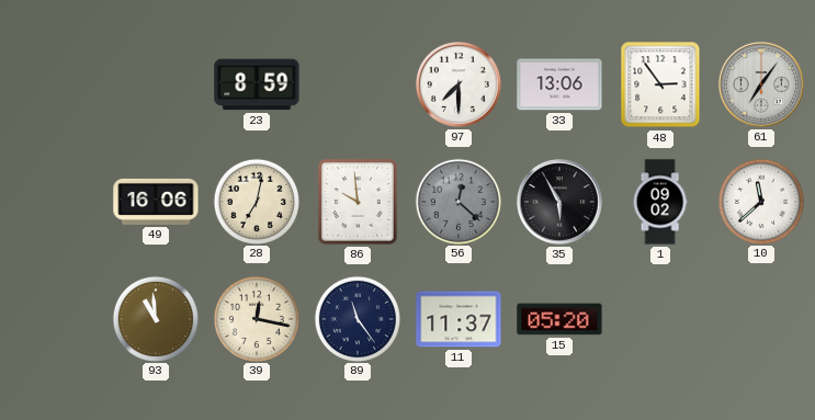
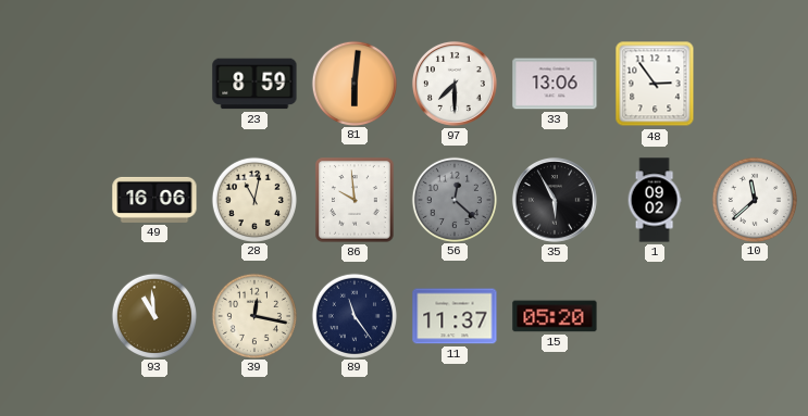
81: none -> 6:01 (353, 83)
61: 7:06 -> none (761, 84)
28: 7:02 -> 11:02 (253, 199)
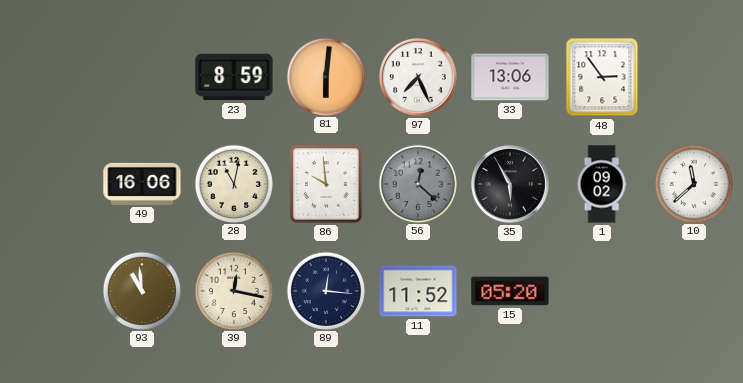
97: 7:30 -> 7:26 (418, 77)
89: 11:24 -> 12:16 (325, 290)
11: 11:37 -> 11:52 (418, 291)
